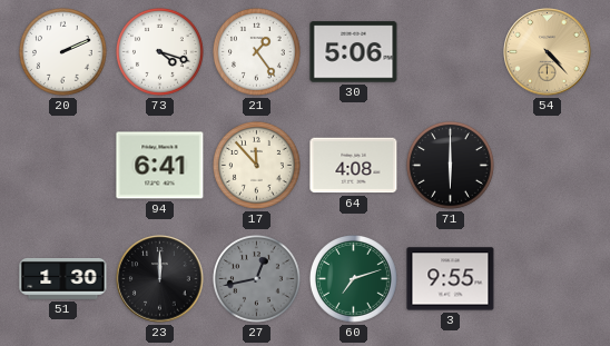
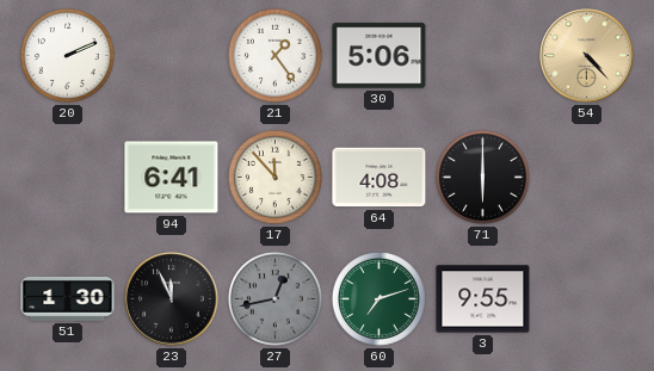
73: 4:18 -> none (159, 51)
23: 12:00 -> 11:56 (172, 299)
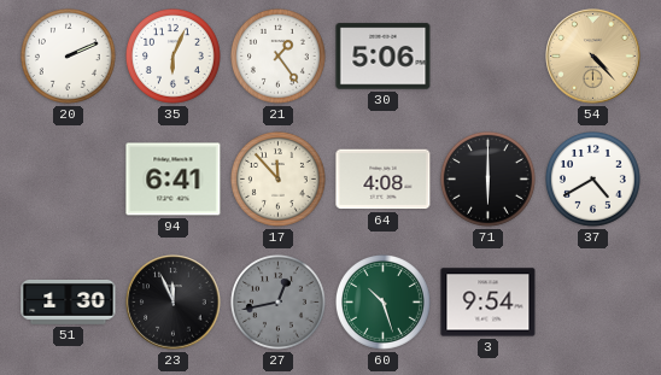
35: none -> 6:04 (172, 55)
37: none -> 4:40 (592, 178)
60: 7:12 -> 10:27 (382, 301)
3: 9:55 -> 9:54 (489, 303)
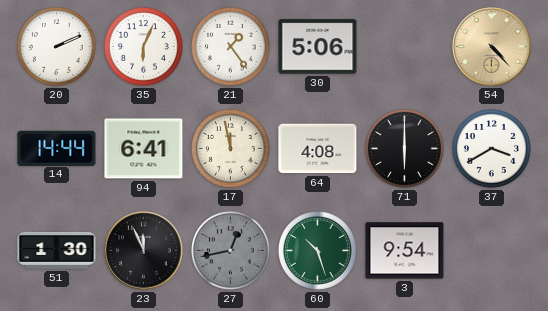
14: none -> 14:44 (57, 148)
17: 11:53 -> 11:58 (230, 148)
37: 4:40 -> 3:40 (491, 148)
